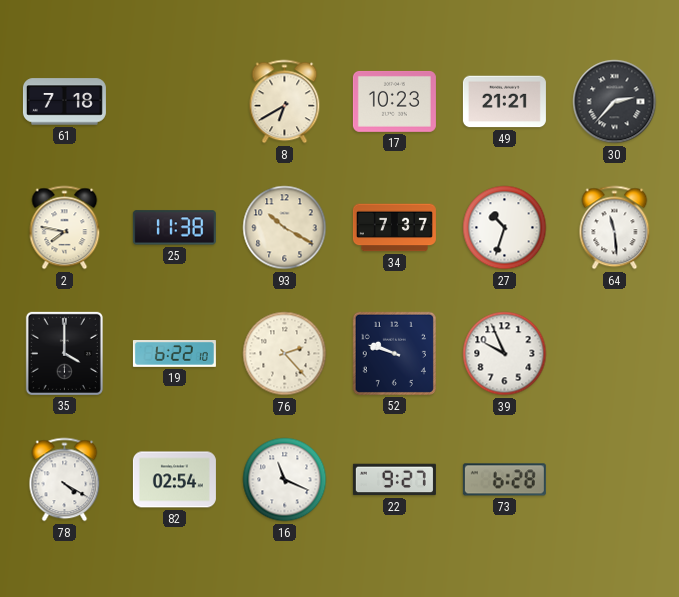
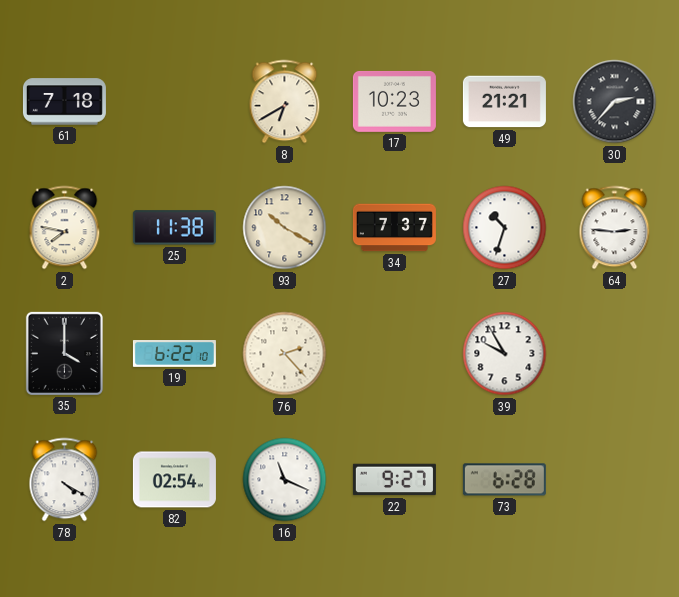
64: 11:29 -> 2:46 (615, 228)
52: 9:48 -> none (394, 353)
39: 9:56 -> 9:55 (505, 354)
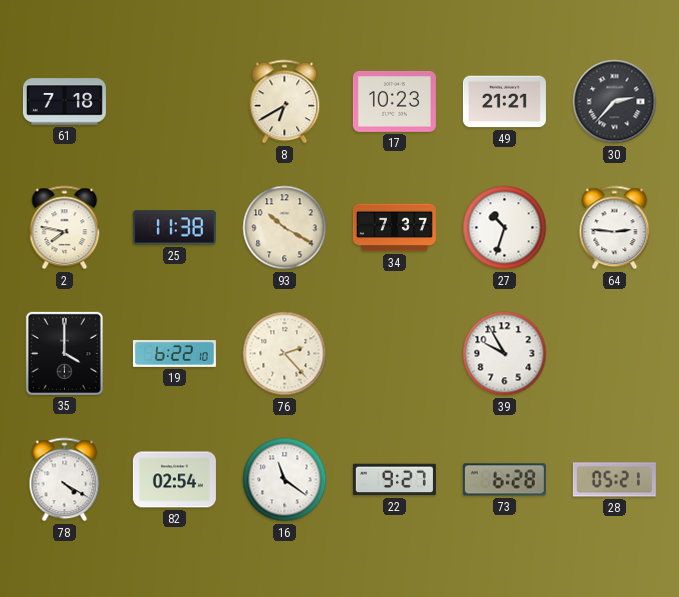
16: 11:19 -> 11:21 (285, 480)
28: none -> 05:21 (614, 480)
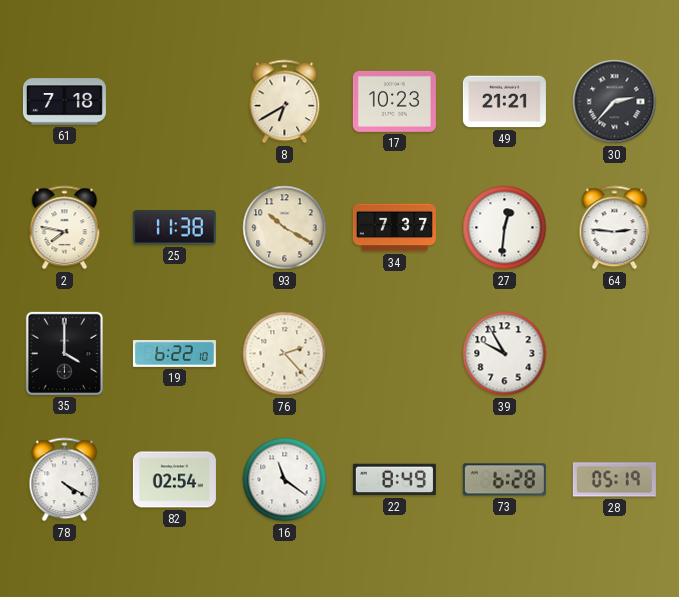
27: 10:33 -> 12:31 (505, 228)
22: 9:27 -> 8:49 (394, 480)
28: 05:21 -> 05:19 (614, 480)
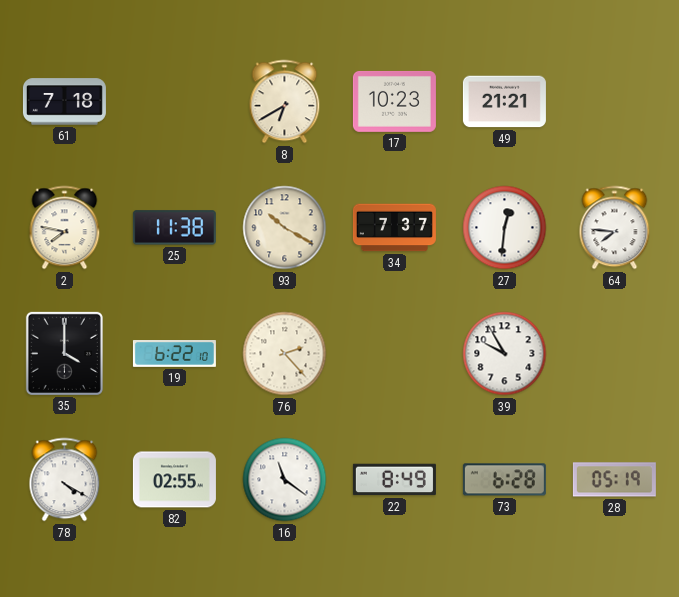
30: 2:37 -> none (615, 102)
64: 2:46 -> 7:46 (615, 228)
82: 02:54 -> 02:55 (174, 480)
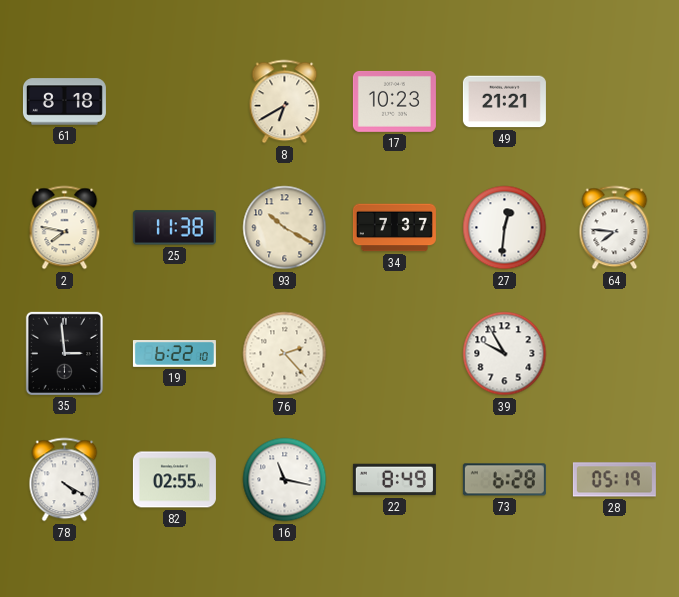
61: 7:18 -> 8:18 (64, 102)
35: 4:00 -> 2:59 (64, 353)
16: 11:21 -> 11:17 (285, 480)
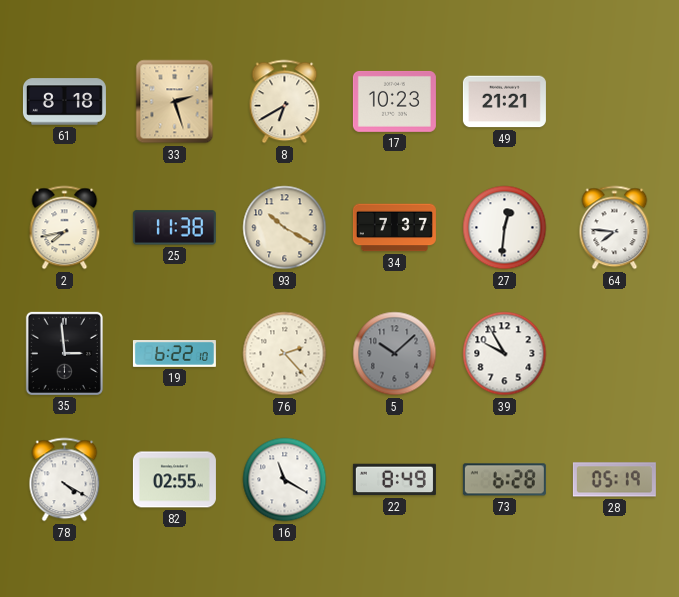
33: none -> 2:27 (175, 102)
2: 7:47 -> 7:43 (65, 228)
5: none -> 10:08 (395, 354)
16: 11:17 -> 11:20 (285, 480)
